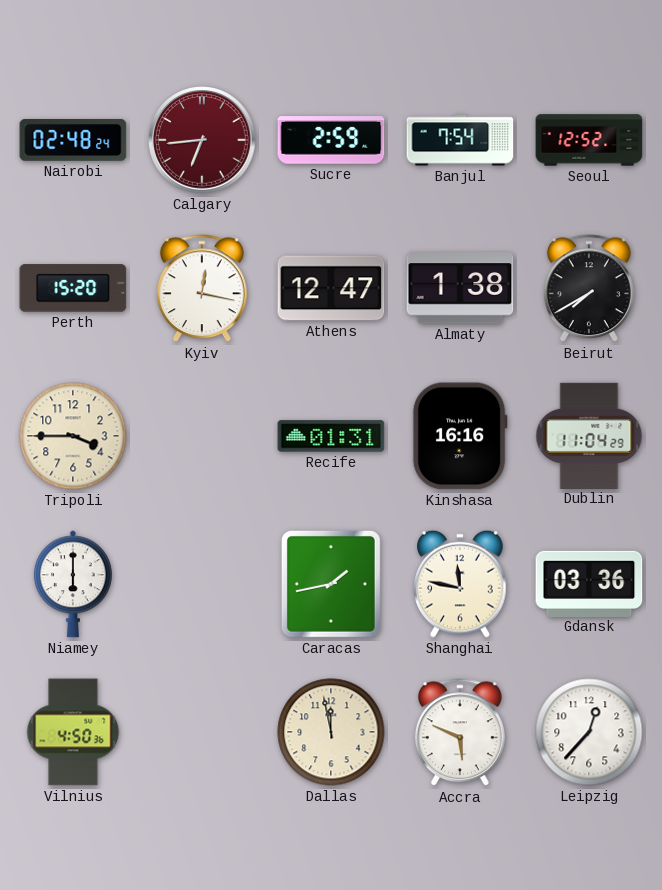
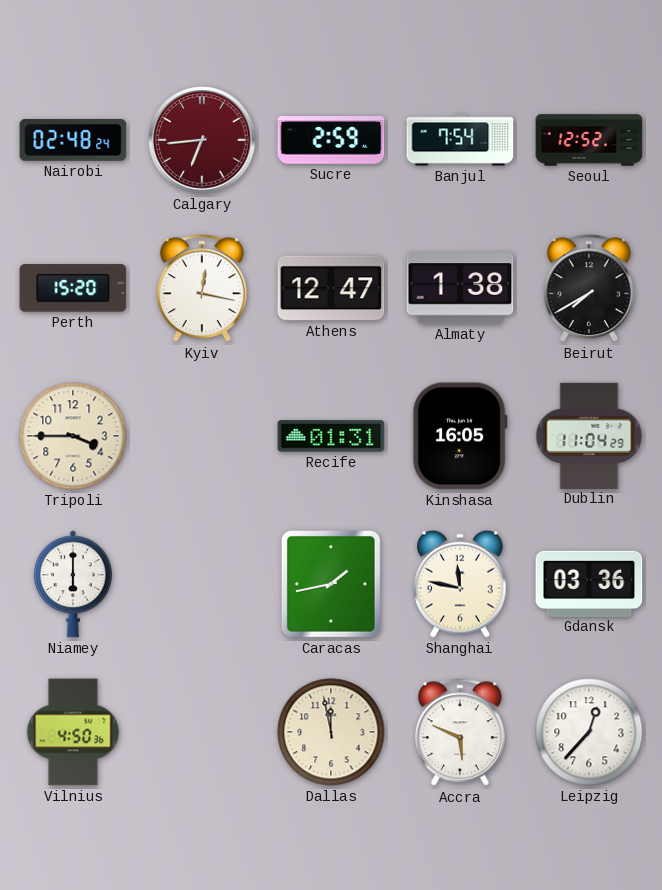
Kinshasa: 16:16 -> 16:05 (460, 436)
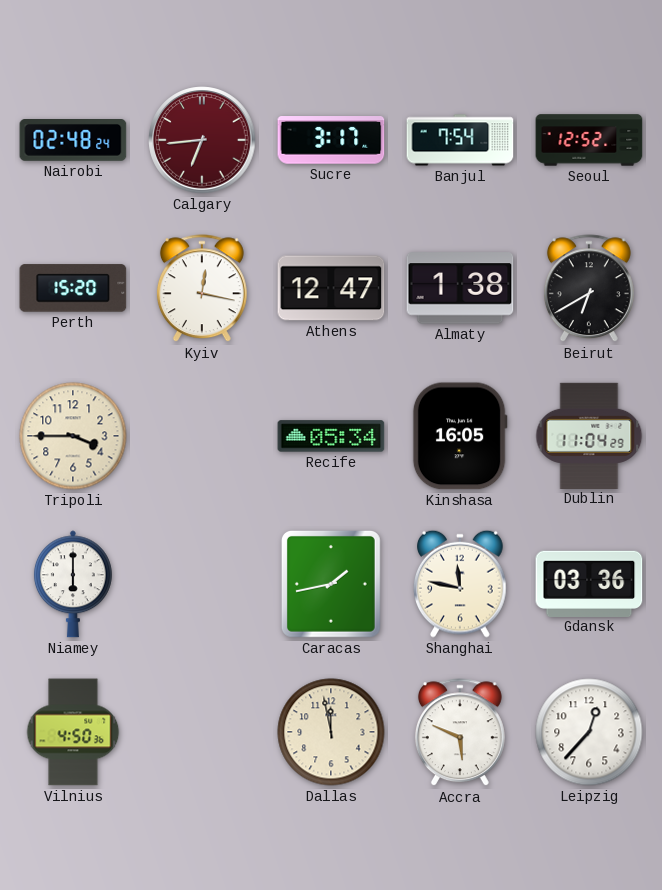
Sucre: 2:59 -> 3:17 (331, 140)
Beirut: 7:40 -> 6:40 (589, 289)
Recife: 01:31 -> 05:34 (331, 436)
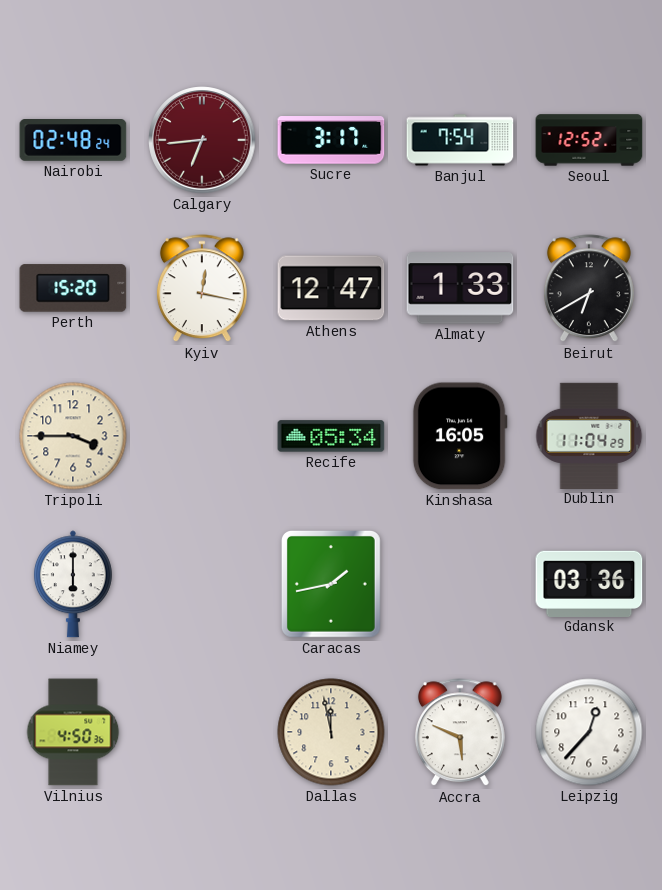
Almaty: 1:38 -> 1:33 (460, 288)
Shanghai: 11:47 -> none (461, 584)
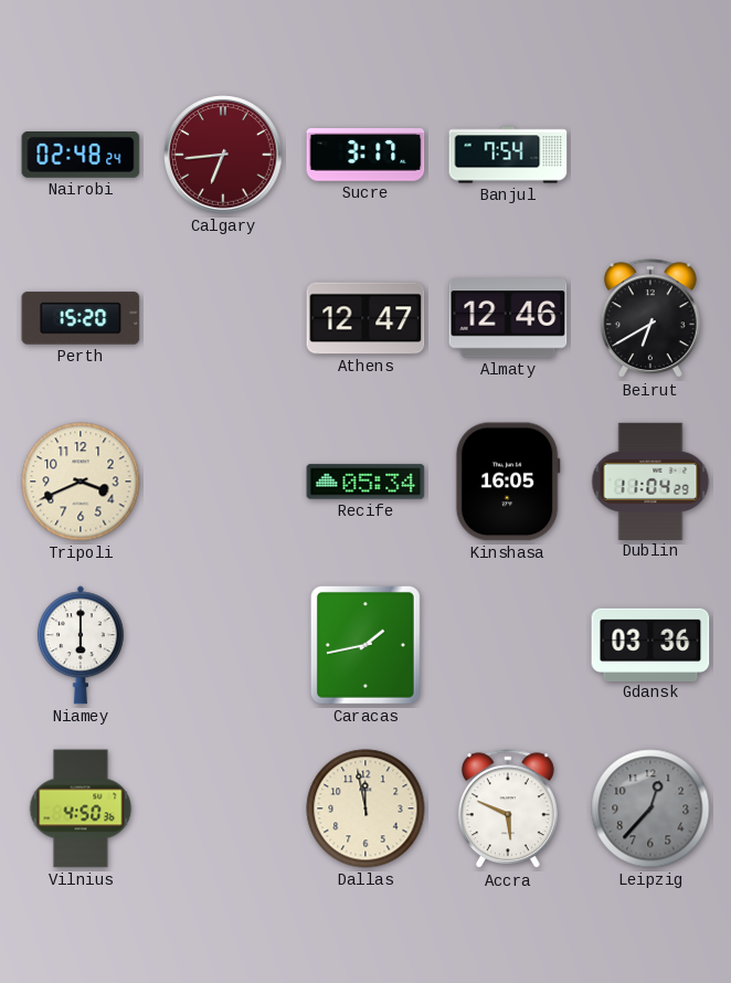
Seoul: 12:52 -> none (589, 140)
Kyiv: 12:17 -> none (202, 289)
Almaty: 1:33 -> 12:46 (508, 318)
Tripoli: 3:45 -> 3:41 (81, 482)
Leipzig dial: white -> grey (650, 808)
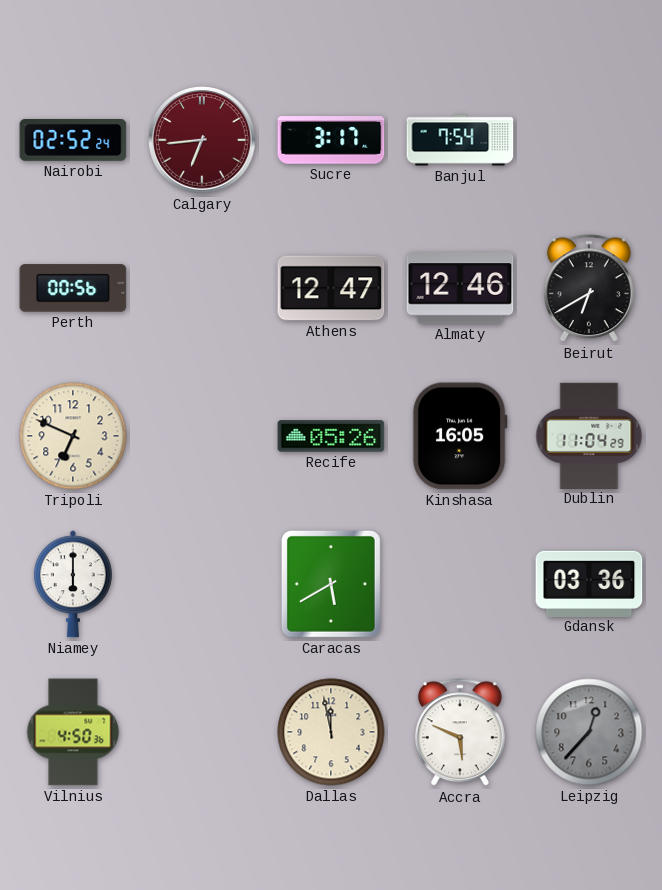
Nairobi: 02:48 -> 02:52 (73, 141)
Perth: 15:20 -> 00:56 (73, 288)
Tripoli: 3:41 -> 6:49 (73, 436)
Recife: 05:34 -> 05:26 (331, 436)
Caracas: 1:43 -> 5:40 (331, 584)
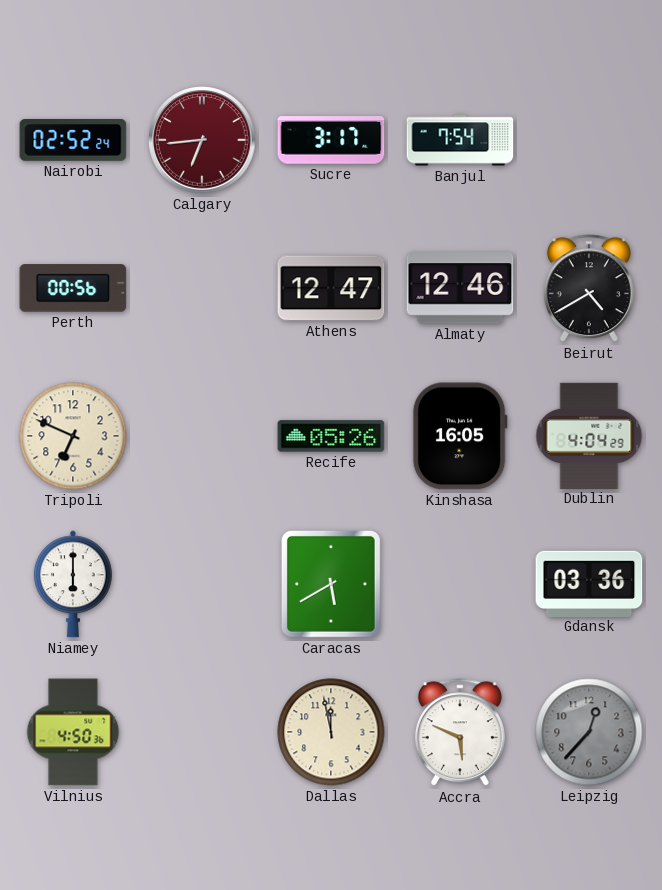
Beirut: 6:40 -> 4:40 (589, 289)
Dublin: 11:04 -> 4:04 (589, 435)
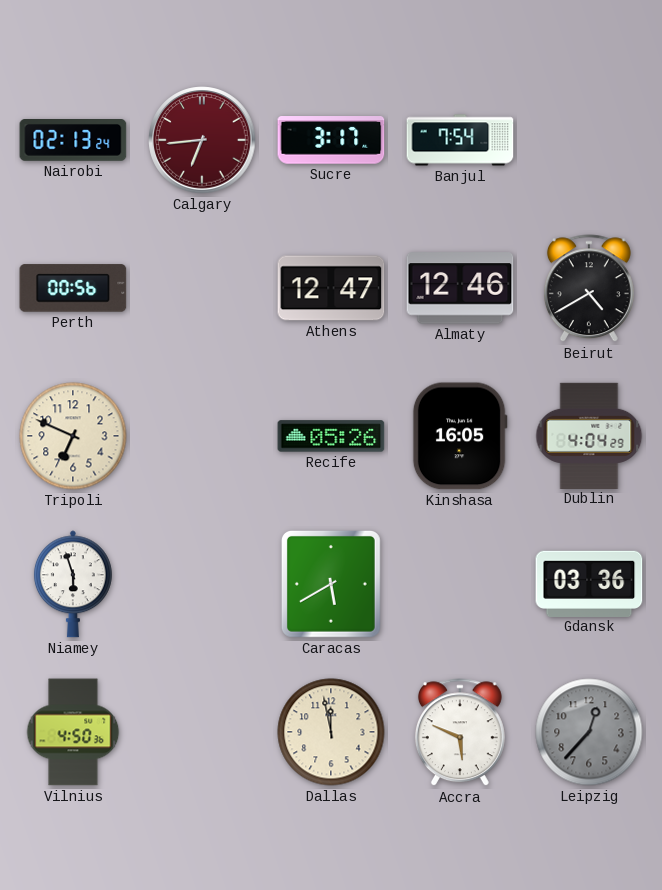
Nairobi: 02:52 -> 02:13 (73, 141)
Niamey: 6:00 -> 5:57 (73, 584)
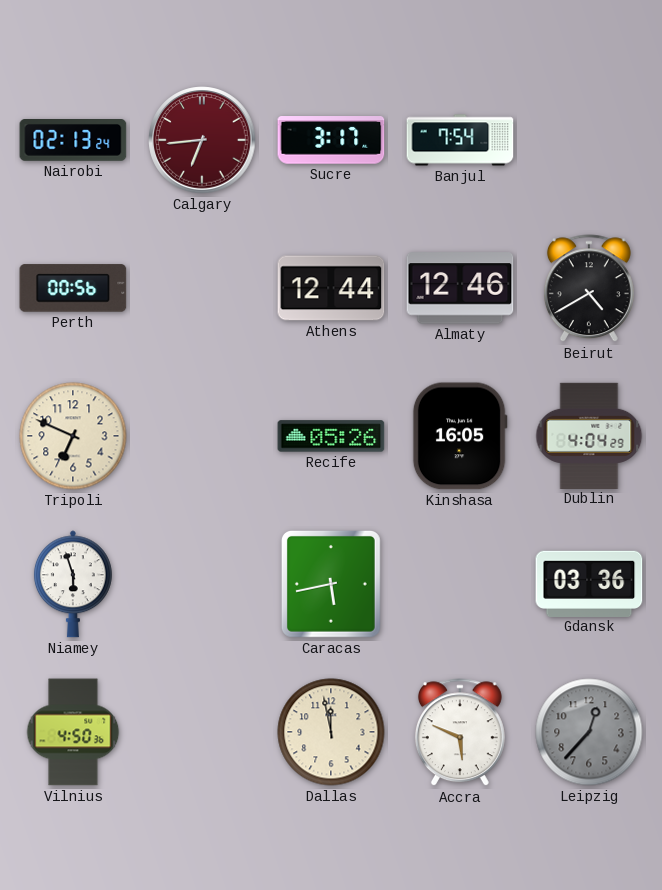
Athens: 12:47 -> 12:44 (331, 288)
Caracas: 5:40 -> 5:43 (331, 584)
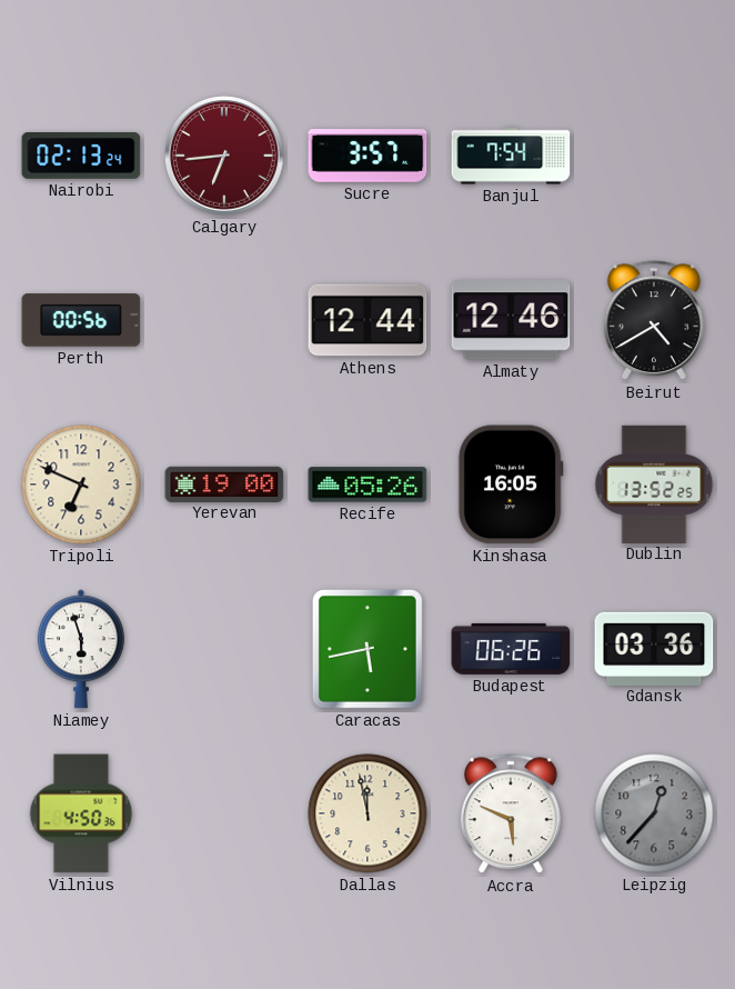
Sucre: 3:17 -> 3:57 (367, 156)
Yerevan: none -> 19:00 (224, 483)
Dublin: 4:04 -> 13:52 (654, 483)
Budapest: none -> 06:26 (511, 649)
